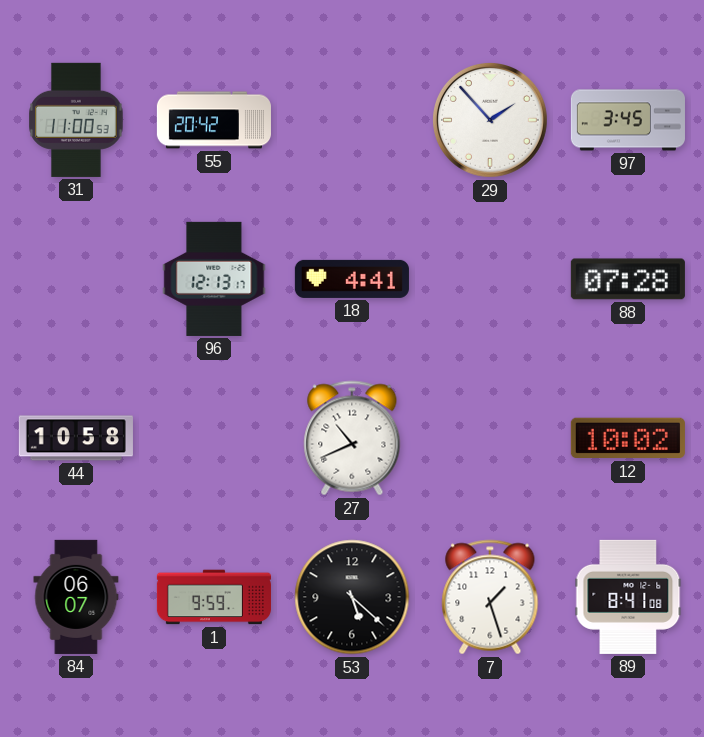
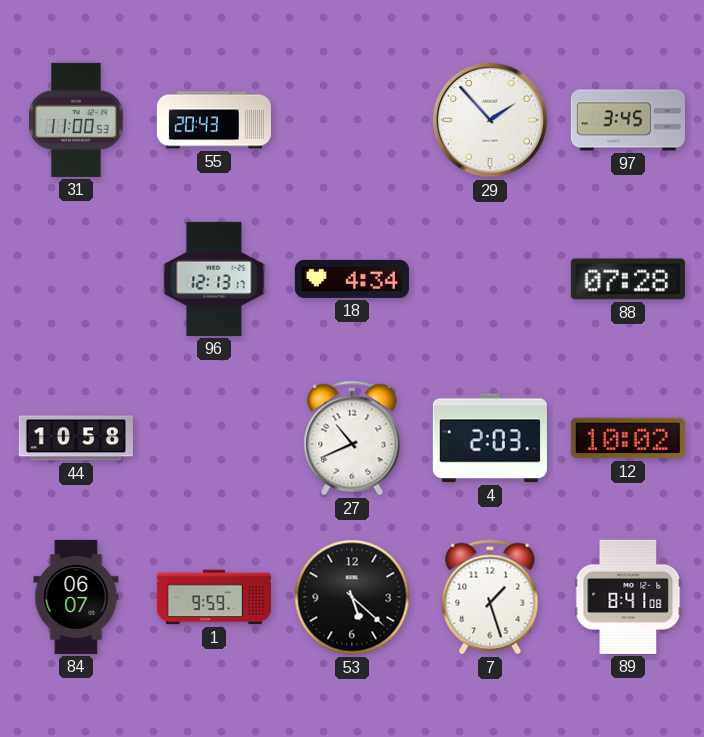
55: 20:42 -> 20:43 (214, 120)
18: 4:41 -> 4:34 (352, 279)
4: none -> 2:03 (490, 438)
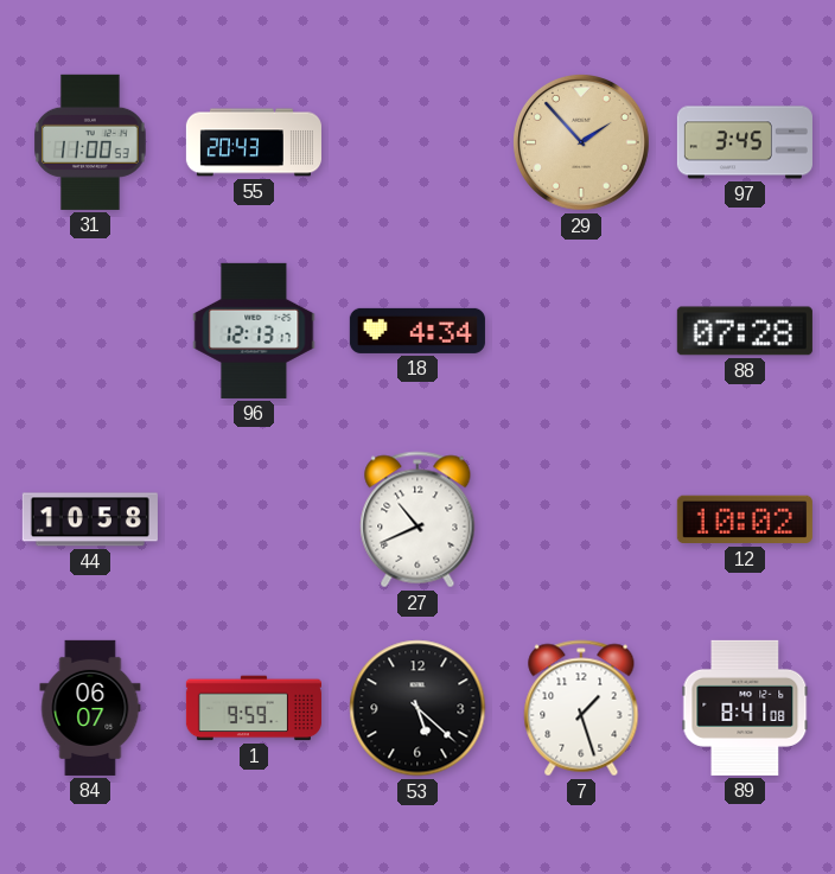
29 dial: white -> champagne (582, 143)
4: 2:03 -> none (490, 438)
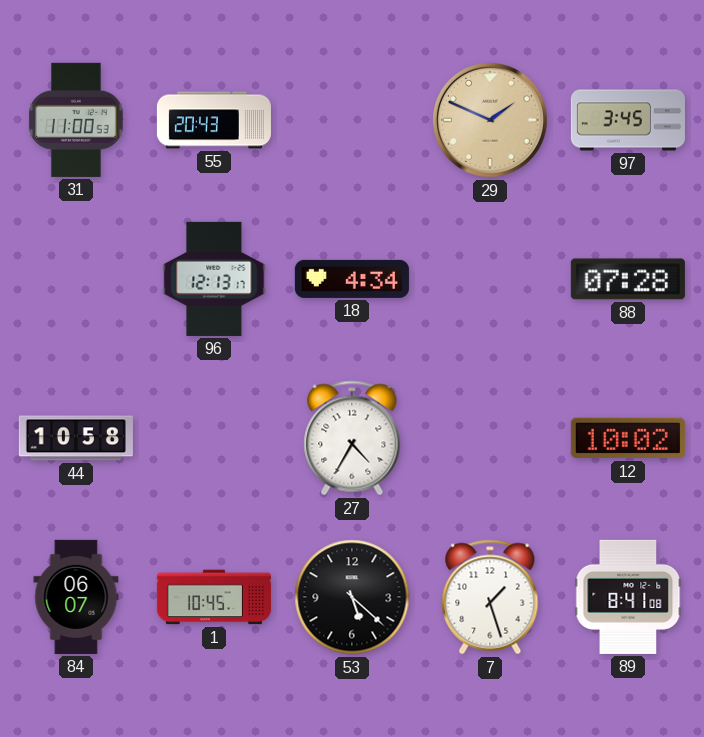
29: 1:53 -> 1:49 (491, 121)
27: 10:41 -> 4:35 (352, 438)
1: 9:59 -> 10:45 (214, 597)
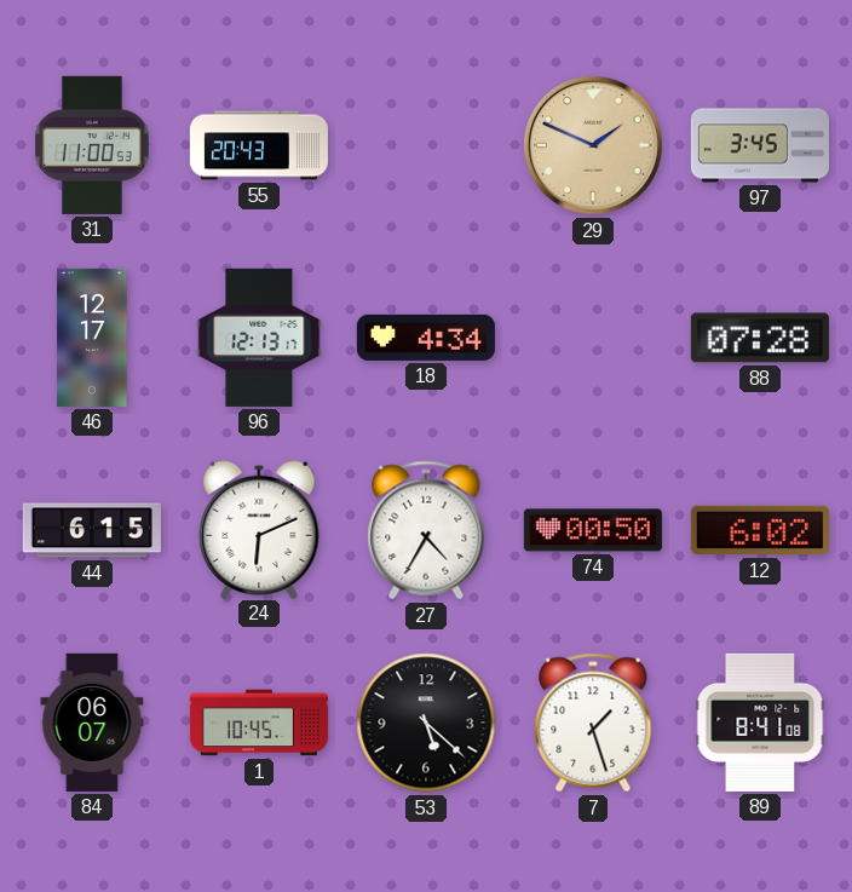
46: none -> 12:17 (92, 338)
44: 10:58 -> 6:15 (92, 530)
24: none -> 6:11 (259, 529)
74: none -> 00:50 (593, 530)
12: 10:02 -> 6:02 (760, 530)
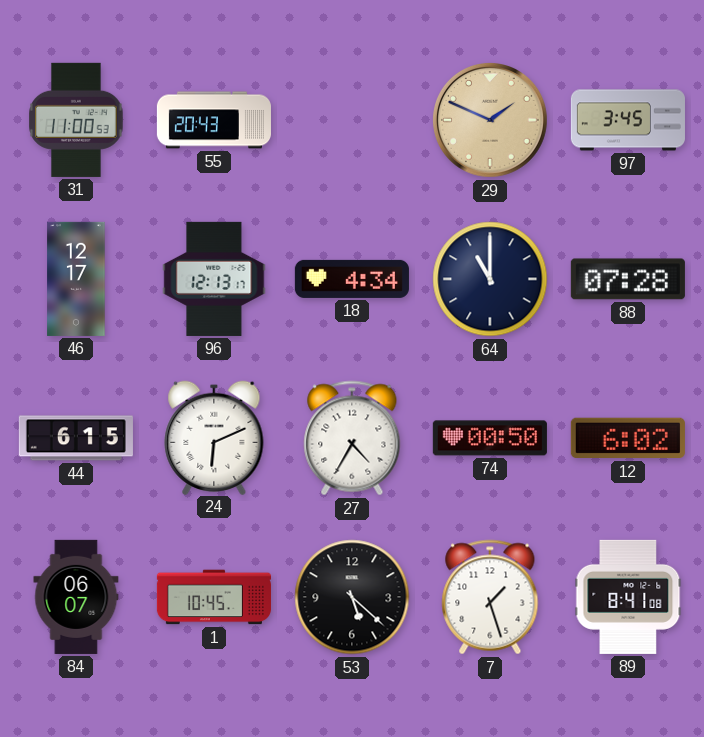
64: none -> 11:00 (490, 279)
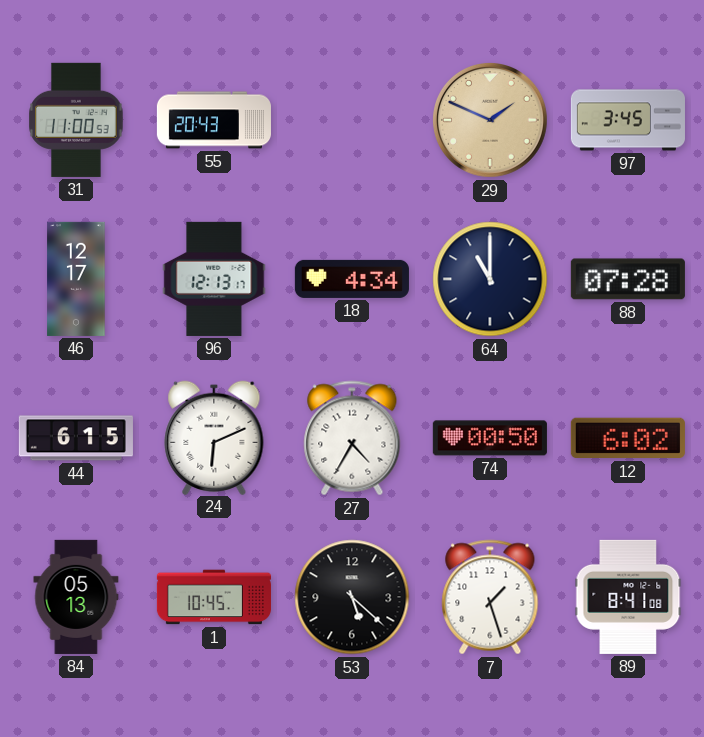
84: 06:07 -> 05:13 (76, 597)
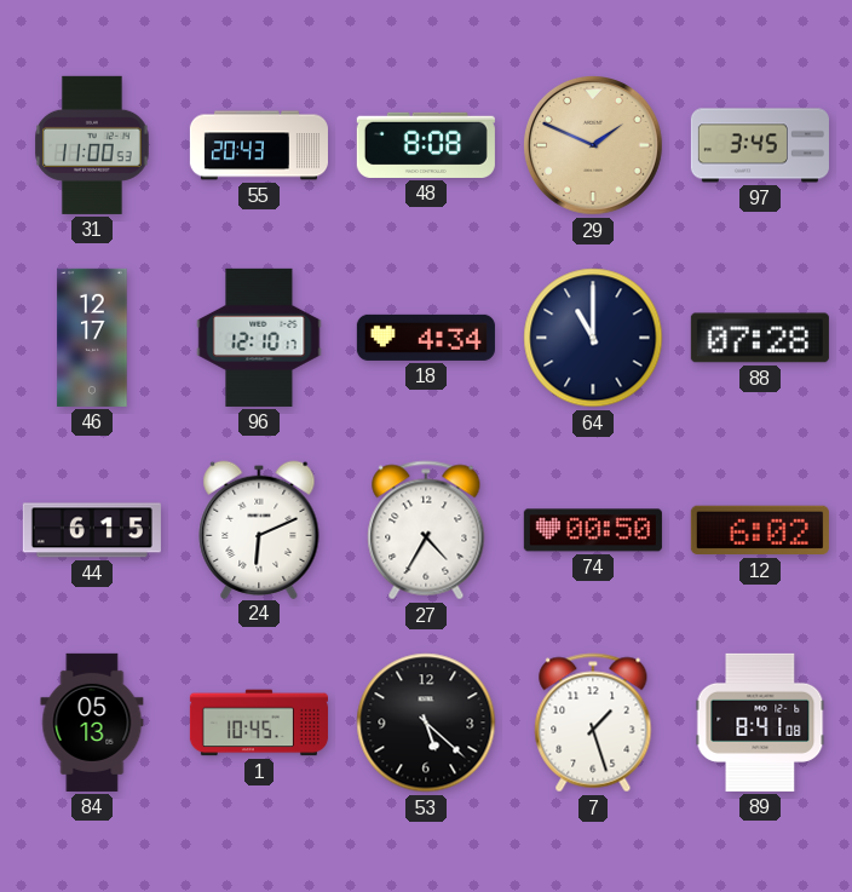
48: none -> 8:08 (426, 145)
96: 12:13 -> 12:10 (259, 338)
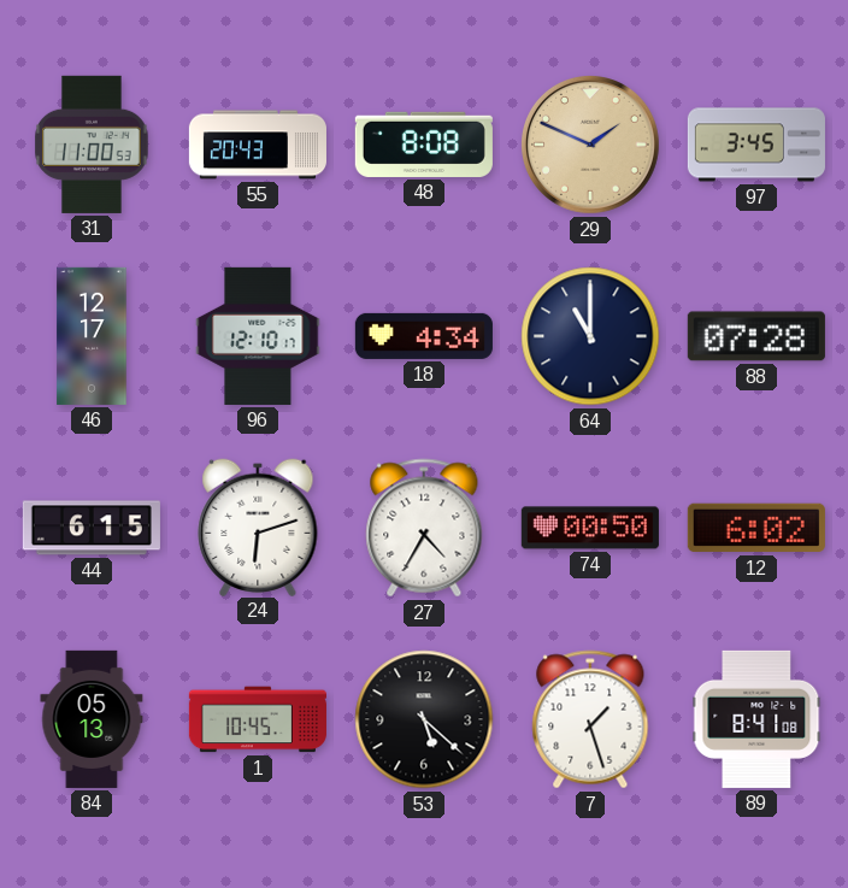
24: 6:11 -> 6:12 (258, 527)
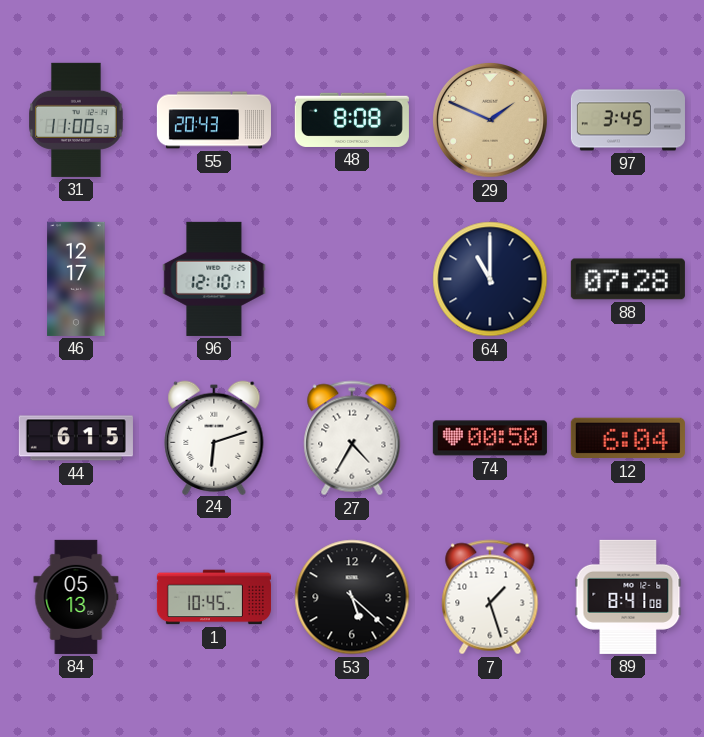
18: 4:34 -> none (424, 336)
12: 6:02 -> 6:04 (628, 438)
